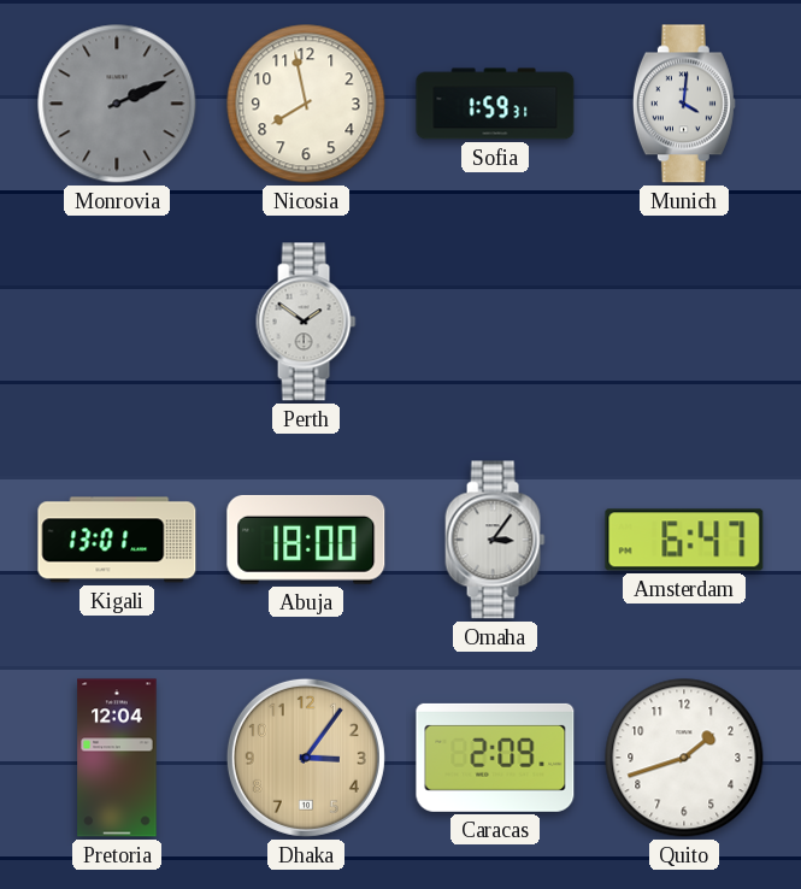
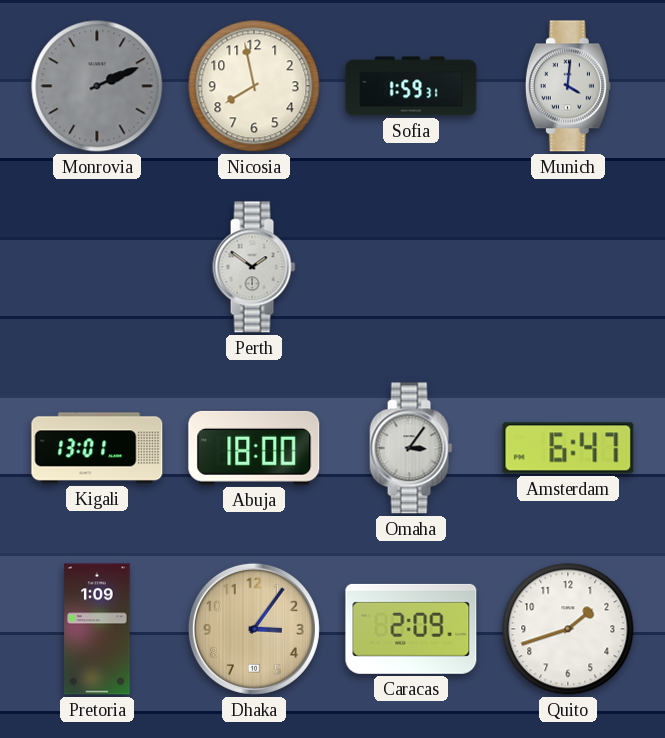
Pretoria: 12:04 -> 1:09 (97, 629)
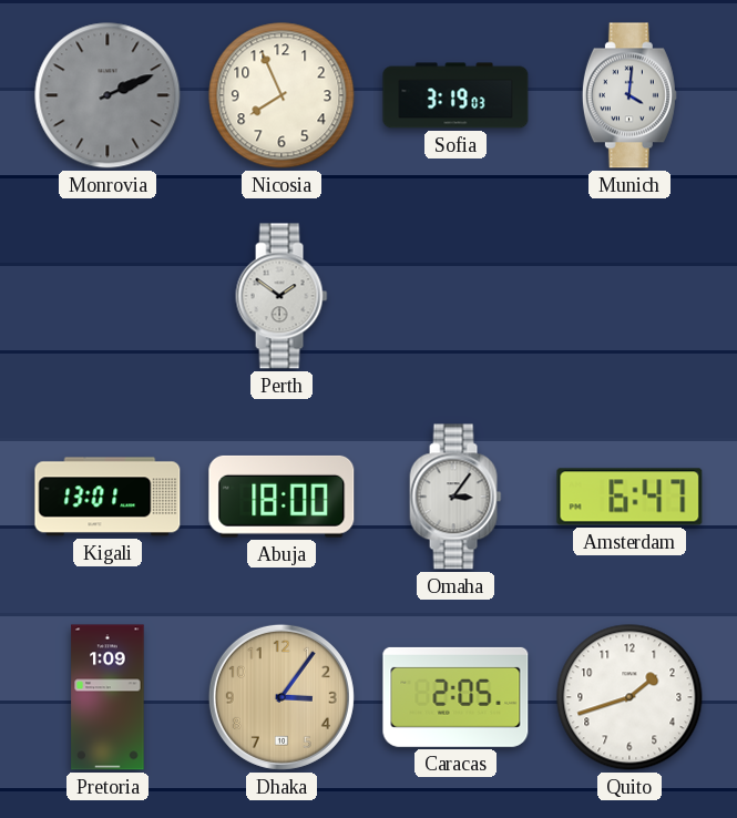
Nicosia: 7:58 -> 7:56 (282, 95)
Sofia: 1:59 -> 3:19 (455, 95)
Caracas: 2:09 -> 2:05 (455, 697)
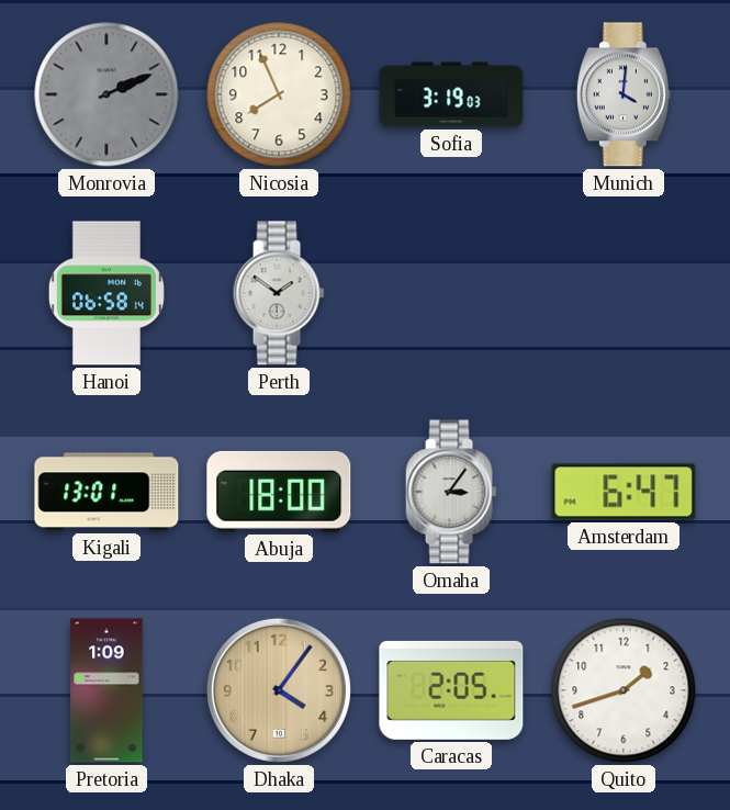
Hanoi: none -> 06:58 (106, 293)
Dhaka: 3:06 -> 4:06 (279, 690)
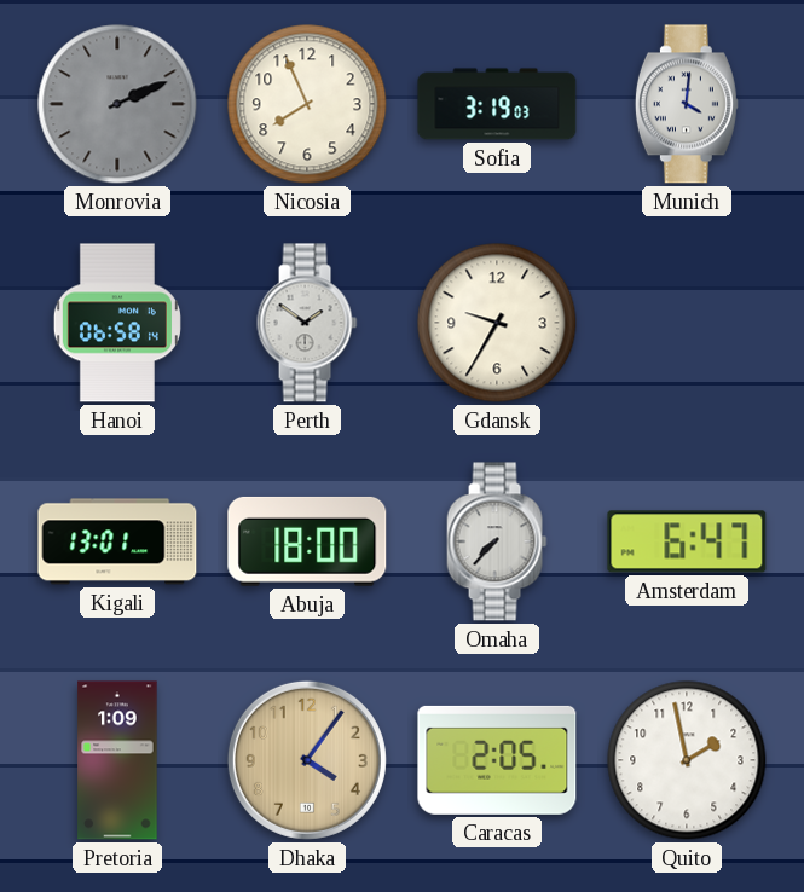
Gdansk: none -> 9:35 (497, 323)
Omaha: 3:06 -> 7:37 (497, 541)
Quito: 1:42 -> 1:58 (687, 760)
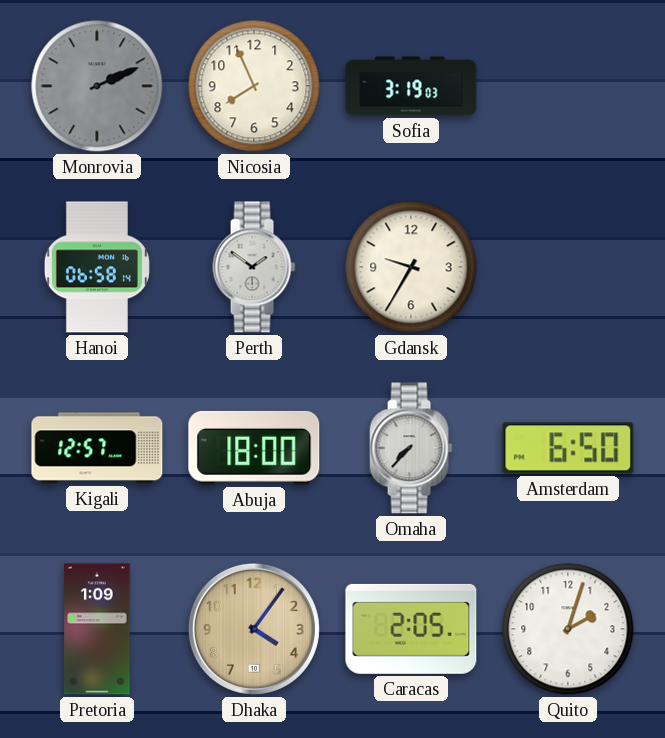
Munich: 4:01 -> none (687, 104)
Kigali: 13:01 -> 12:57 (97, 448)
Amsterdam: 6:47 -> 6:50 (568, 448)
Quito: 1:58 -> 2:03 (568, 629)
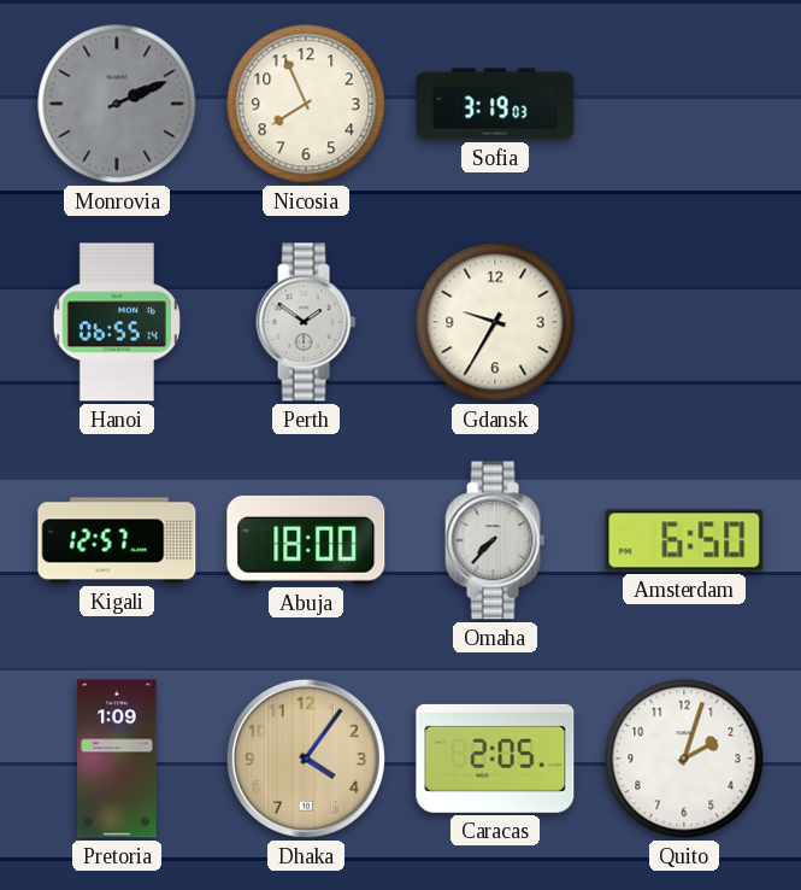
Hanoi: 06:58 -> 06:55 (117, 322)
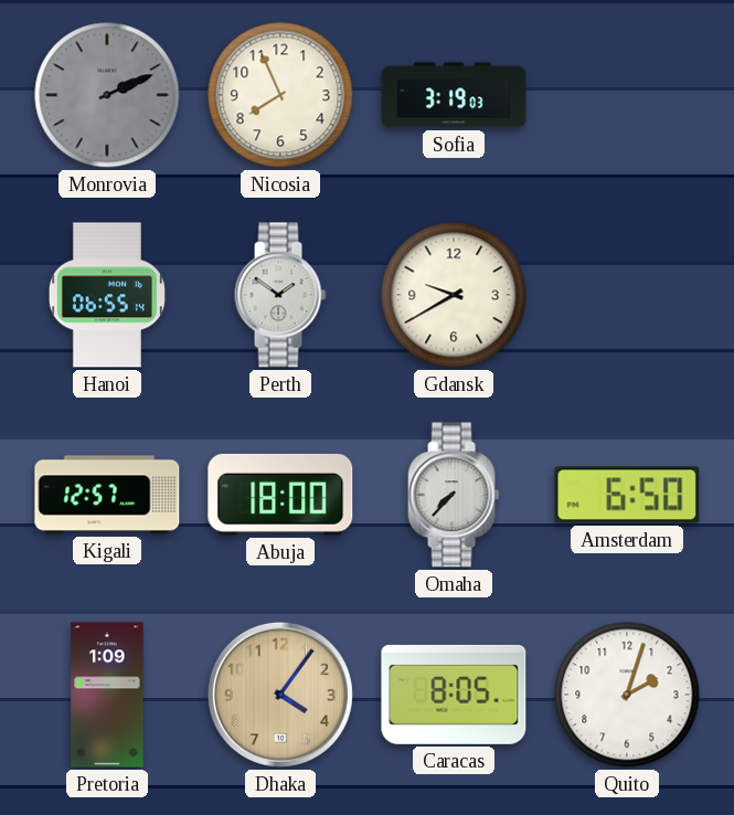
Gdansk: 9:35 -> 9:40 (454, 295)
Caracas: 2:05 -> 8:05 (454, 695)
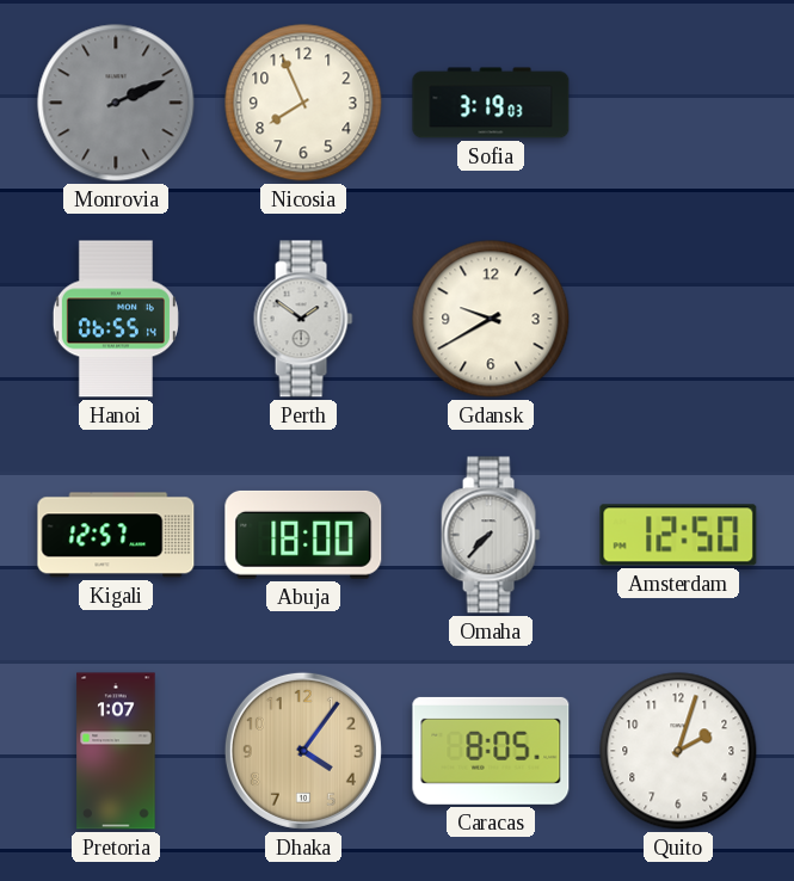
Amsterdam: 6:50 -> 12:50 (678, 535)
Pretoria: 1:09 -> 1:07 (116, 751)
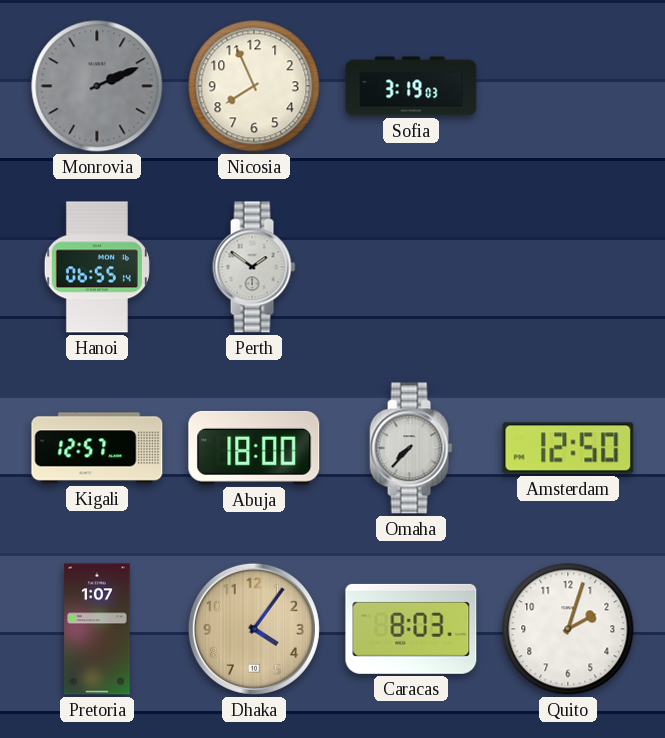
Gdansk: 9:40 -> none (491, 319)
Caracas: 8:05 -> 8:03 (411, 629)
